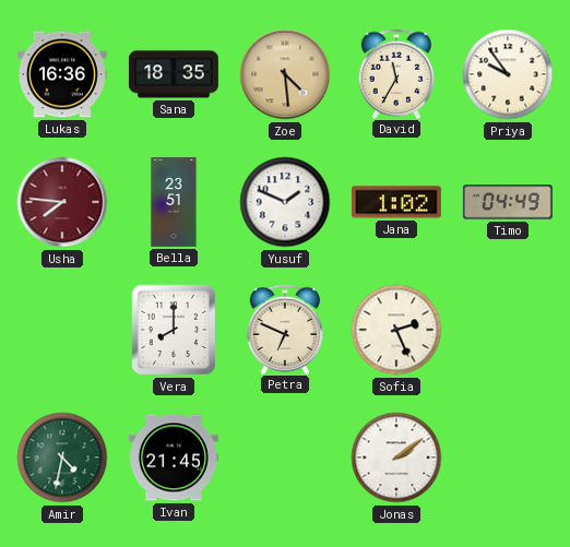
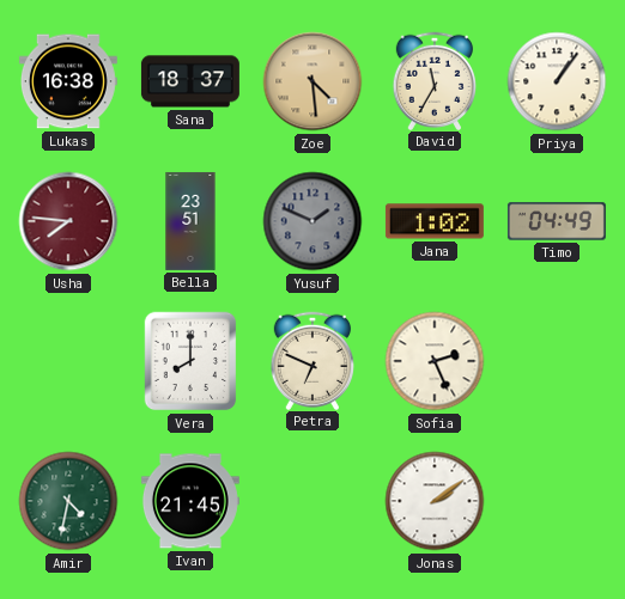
Lukas: 16:36 -> 16:38 (68, 81)
Sana: 18:35 -> 18:37 (190, 81)
Priya: 9:54 -> 1:06 (557, 81)
Yusuf dial: white -> grey (313, 221)
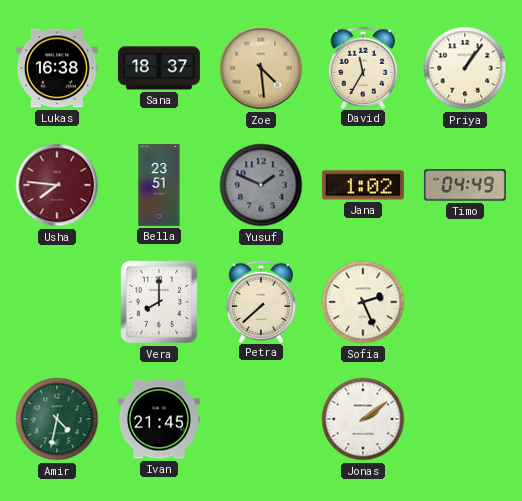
Petra: 6:49 -> 7:38 (260, 301)
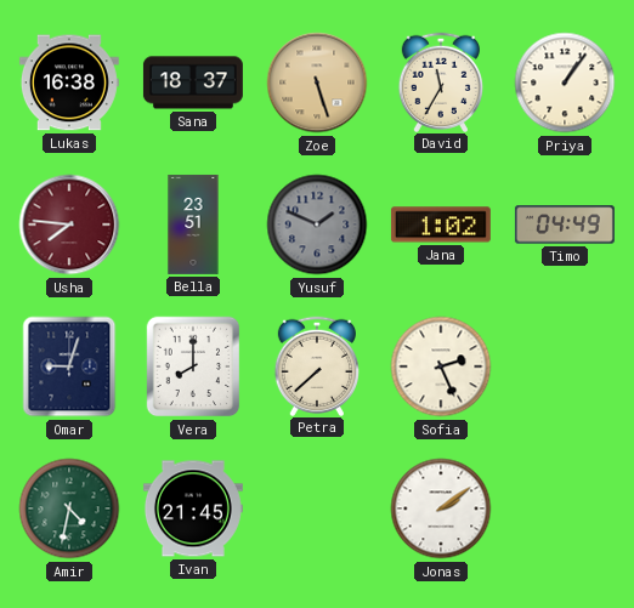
Zoe: 4:29 -> 5:27 (317, 83)
Omar: none -> 9:03 (69, 366)
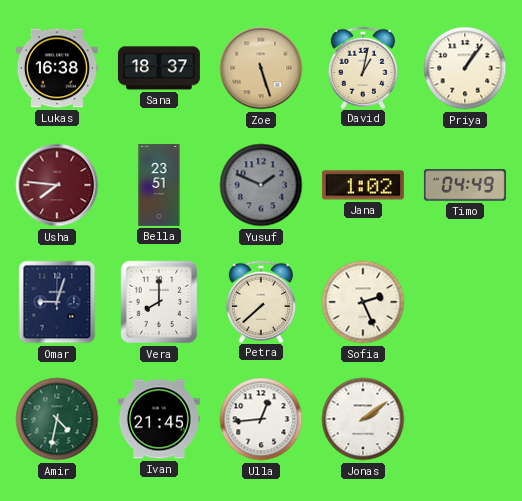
David: 11:35 -> 1:02 (362, 67)
Ulla: none -> 12:44 (261, 419)
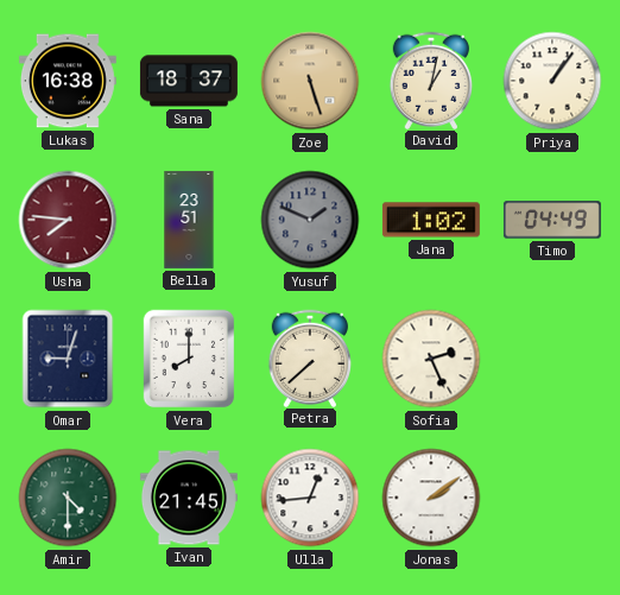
Amir: 4:32 -> 4:30 (68, 498)
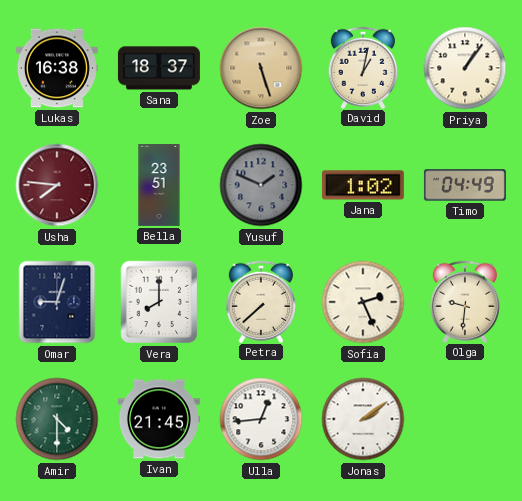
Olga: none -> 9:31 (464, 301)
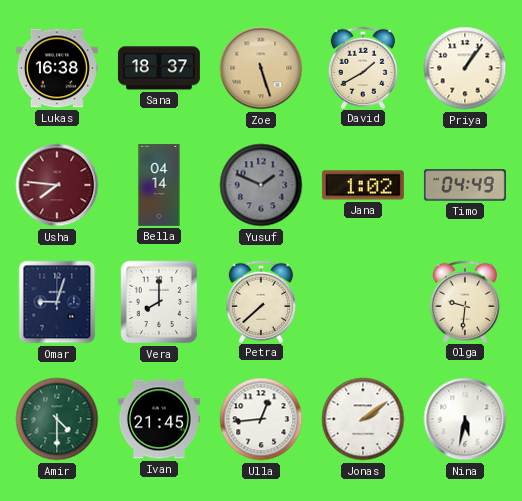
David: 1:02 -> 1:40 (362, 67)
Bella: 23:51 -> 04:14 (159, 185)
Sofia: 2:26 -> none (363, 302)
Nina: none -> 5:32 (465, 419)
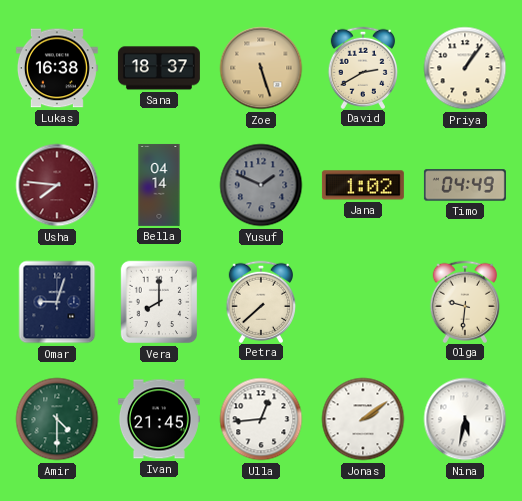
David: 1:40 -> 2:40 (362, 67)
